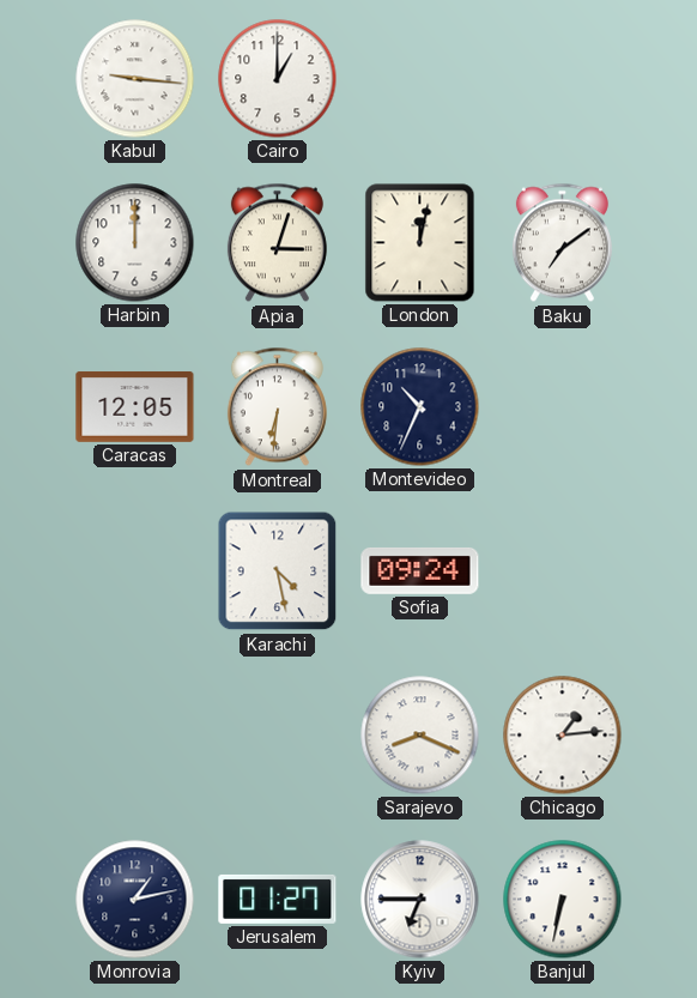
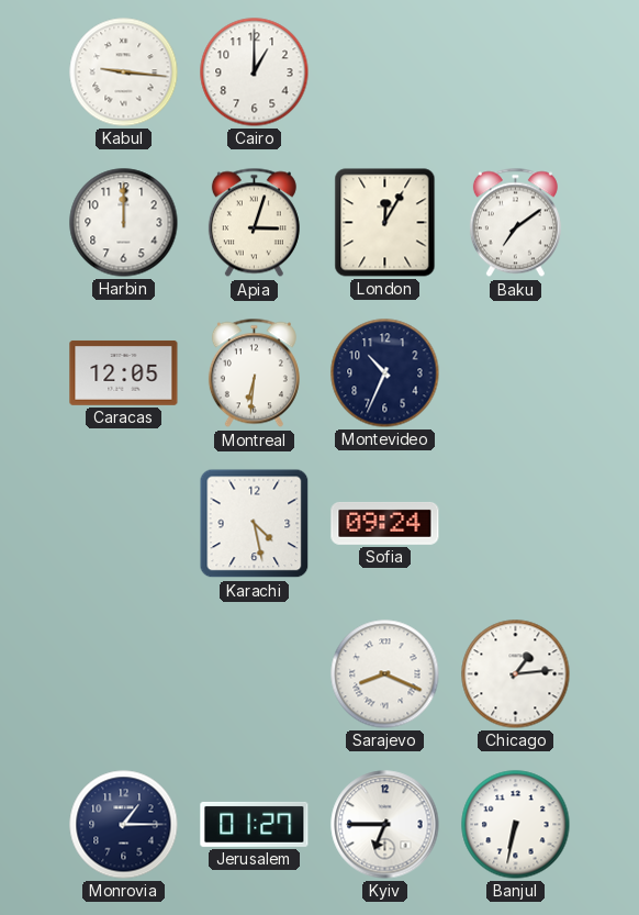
London: 12:02 -> 12:05 (385, 223)
Monrovia: 1:13 -> 1:15 (124, 825)
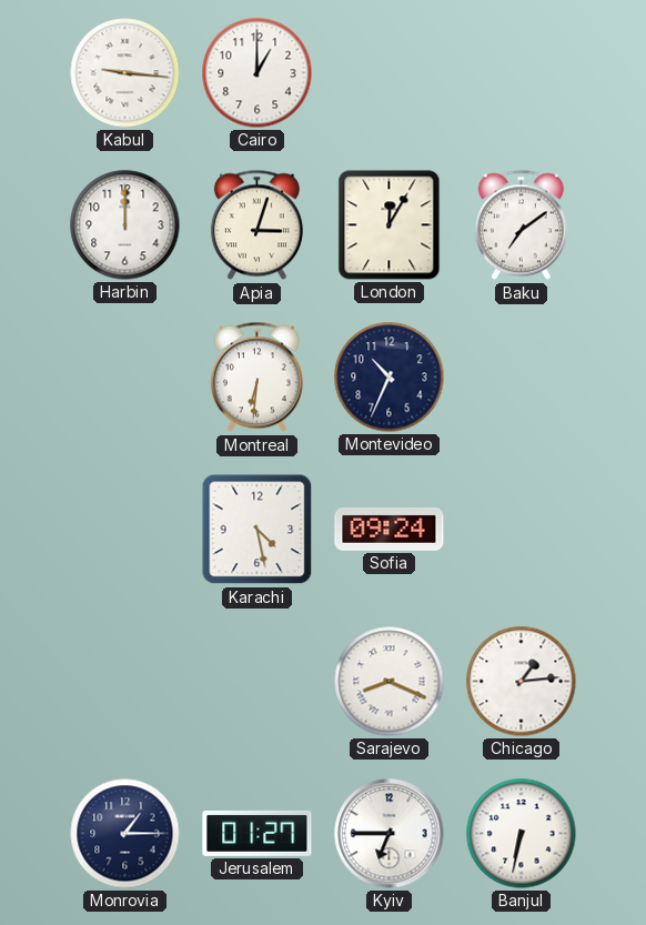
Caracas: 12:05 -> none (124, 372)
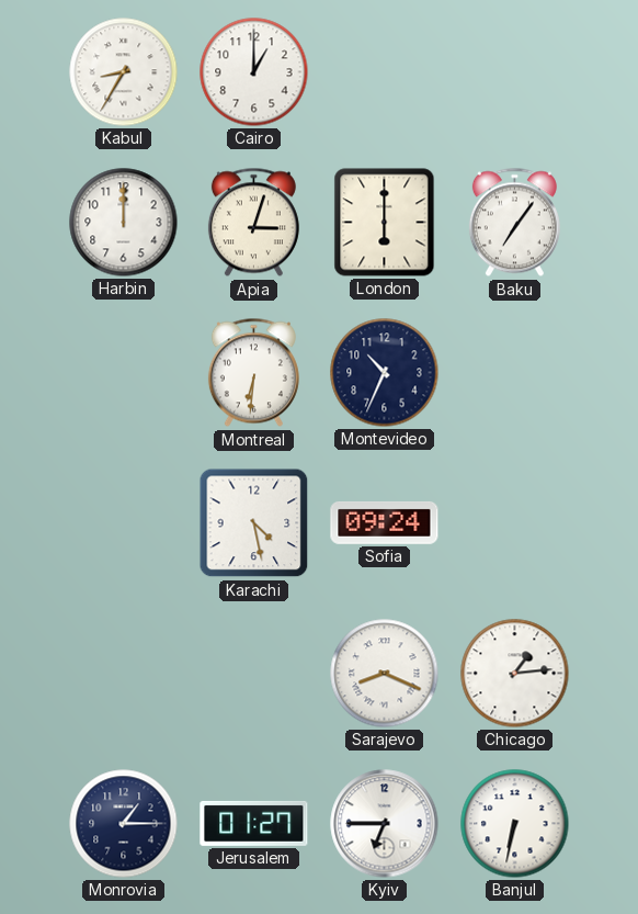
Kabul: 9:16 -> 8:35 (124, 72)
London: 12:05 -> 6:00 (385, 223)
Baku: 7:09 -> 7:06 (514, 223)
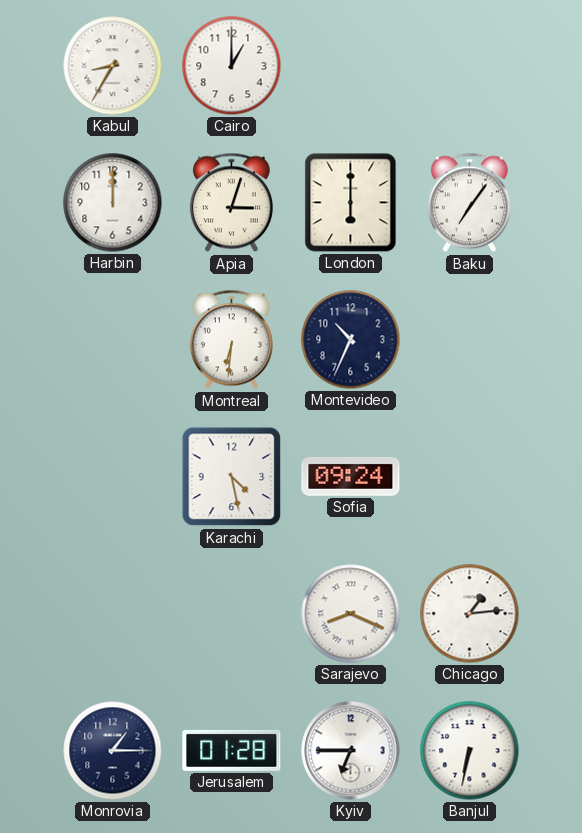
Jerusalem: 01:27 -> 01:28 (232, 750)
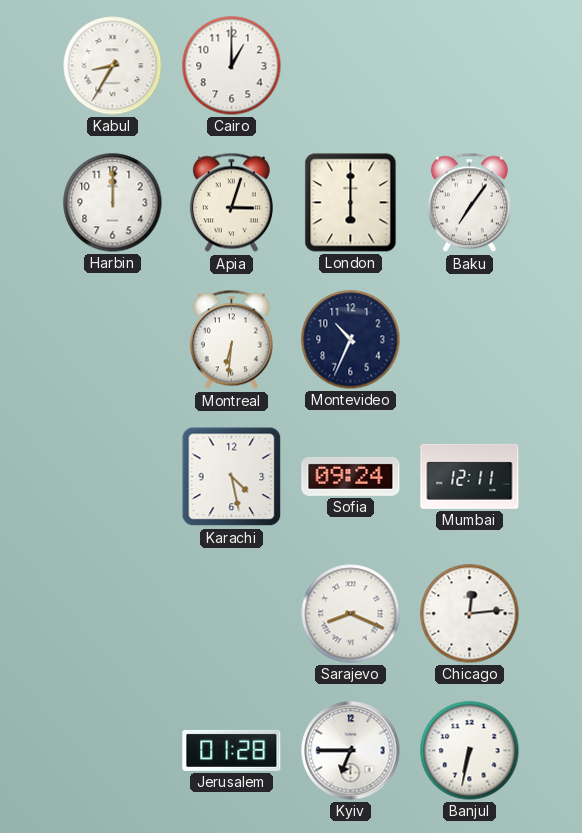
Mumbai: none -> 12:11 (470, 476)
Chicago: 1:14 -> 12:14 (470, 614)
Monrovia: 1:15 -> none (113, 751)
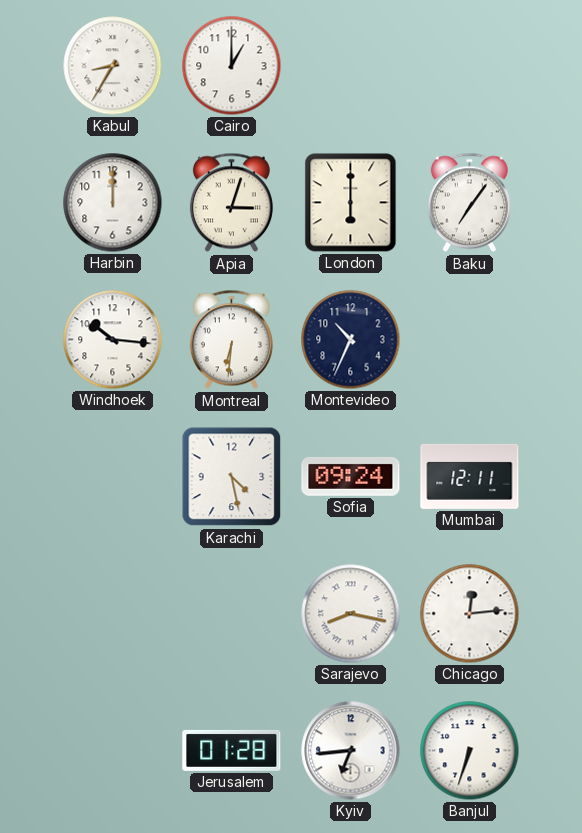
Windhoek: none -> 10:16 (113, 340)
Sarajevo: 8:19 -> 8:17 (351, 614)
Kyiv: 6:45 -> 6:44 (351, 751)
Banjul: 6:32 -> 6:33 (470, 751)
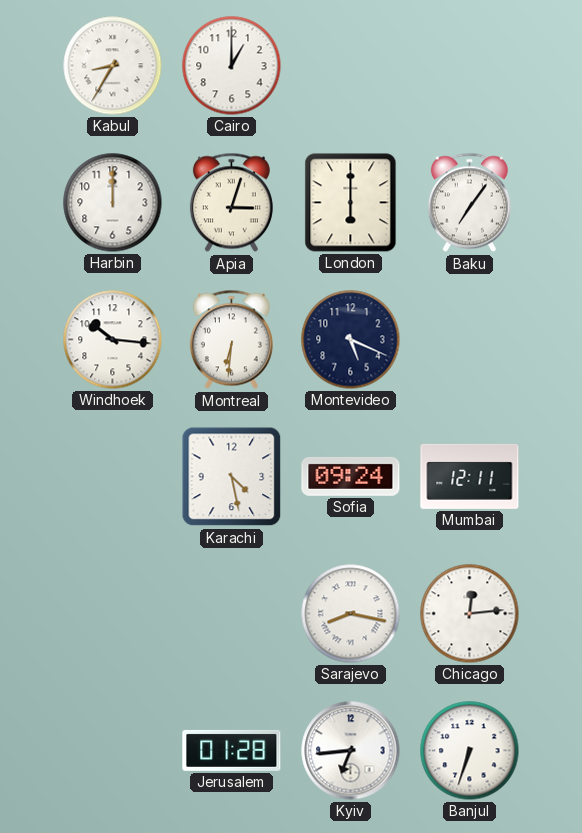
Montevideo: 10:34 -> 5:19 (351, 340)
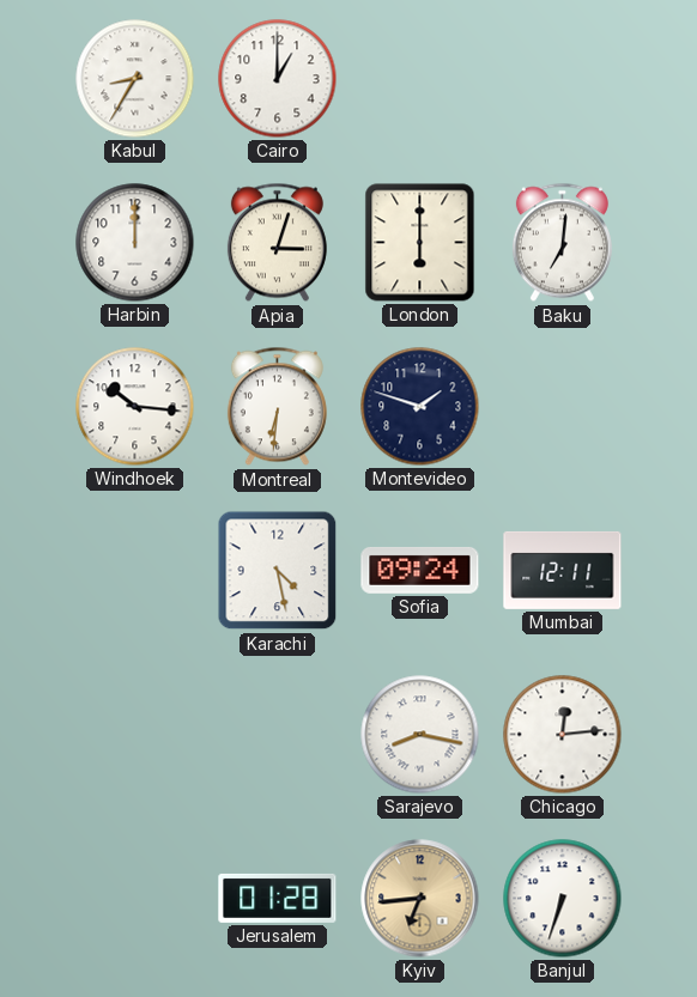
Baku: 7:06 -> 7:01 (562, 243)
Montevideo: 5:19 -> 1:48 (420, 407)
Kyiv dial: white -> champagne (420, 899)
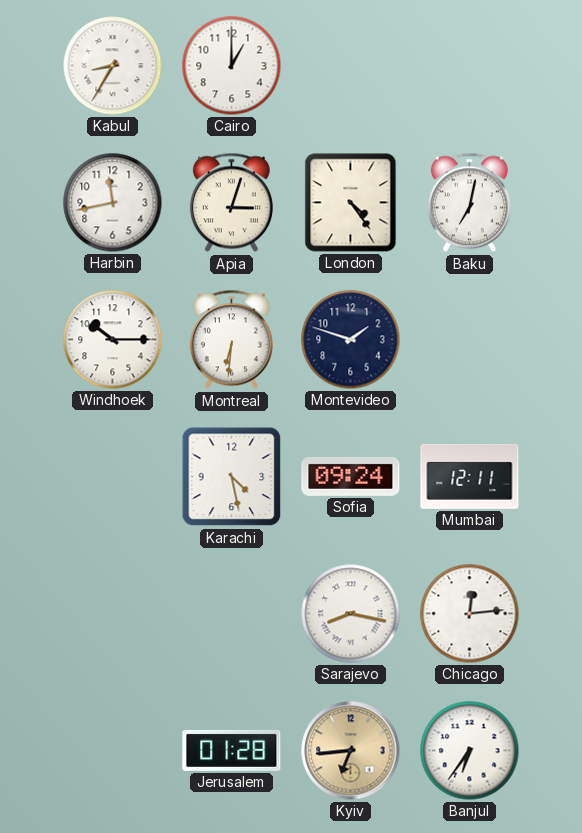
Harbin: 12:00 -> 11:43 (113, 203)
London: 6:00 -> 4:24 (351, 203)
Baku: 7:01 -> 7:02 (469, 203)
Windhoek: 10:16 -> 10:15 (113, 340)
Banjul: 6:33 -> 6:36 (470, 751)
